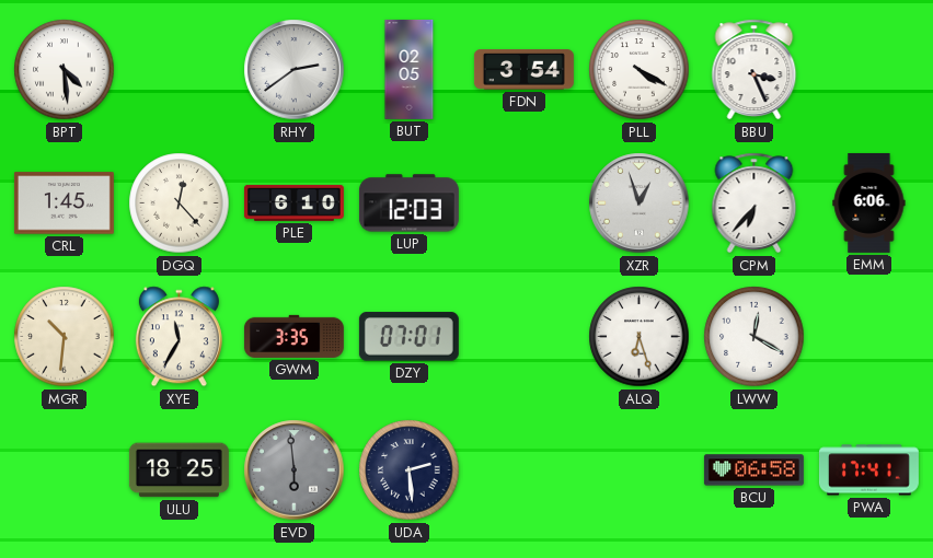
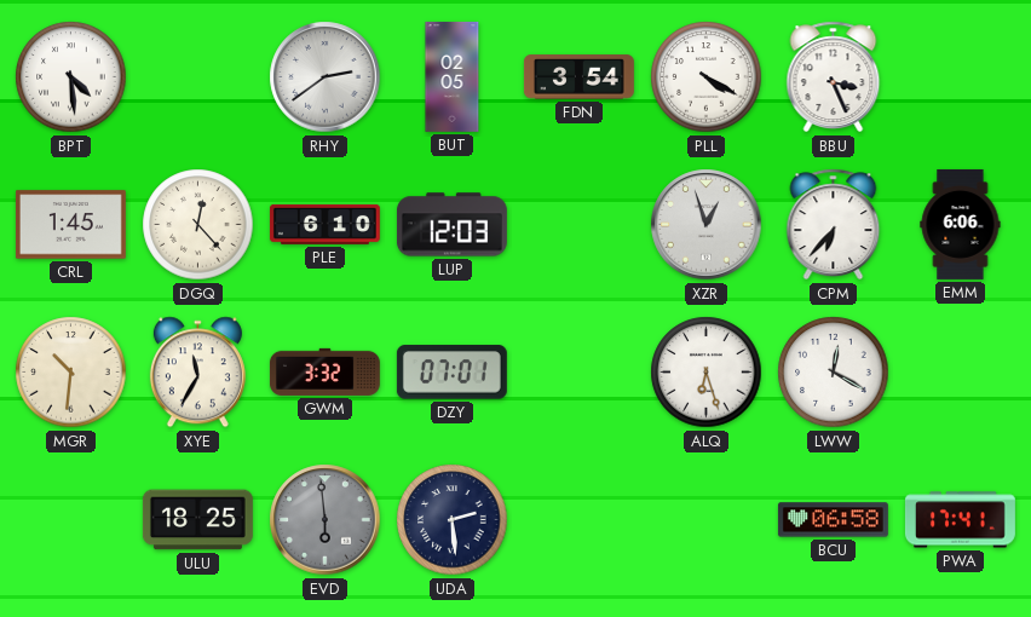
GWM: 3:35 -> 3:32 (324, 371)
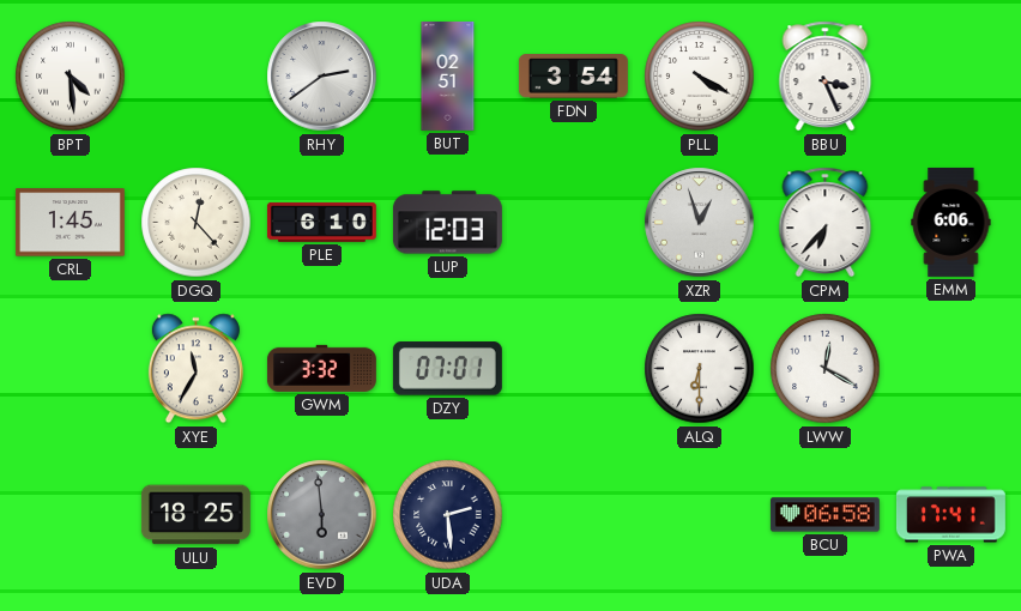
BUT: 02:05 -> 02:51 (448, 75)
MGR: 10:31 -> none (71, 373)
ALQ: 6:27 -> 6:30 (700, 369)
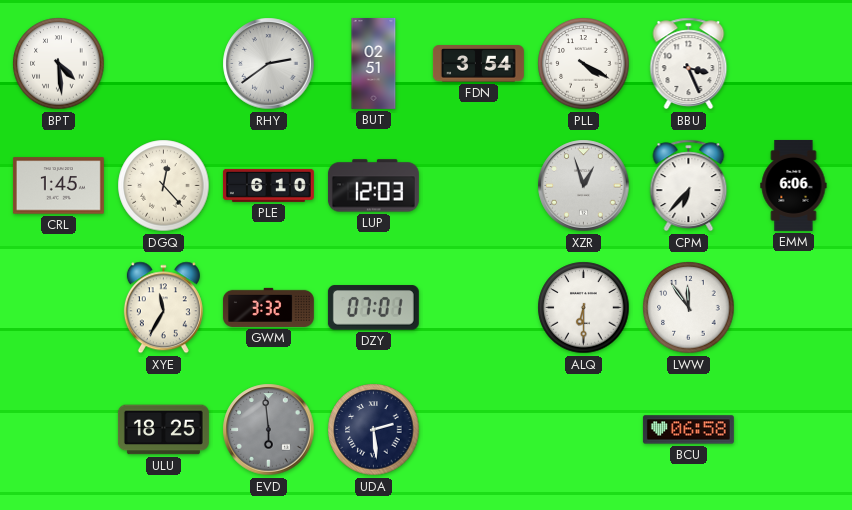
LWW: 12:20 -> 11:54 (689, 308)
PWA: 17:41 -> none (950, 515)
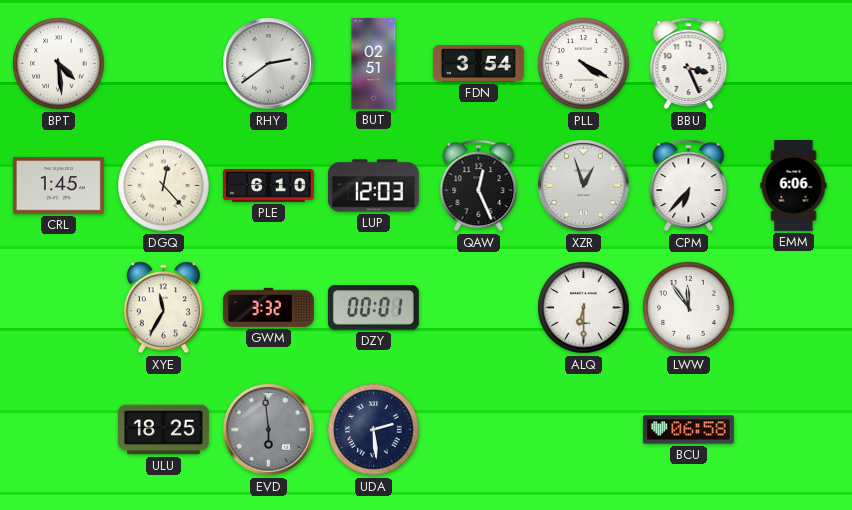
QAW: none -> 12:26 (479, 186)
DZY: 07:01 -> 00:01 (373, 308)
